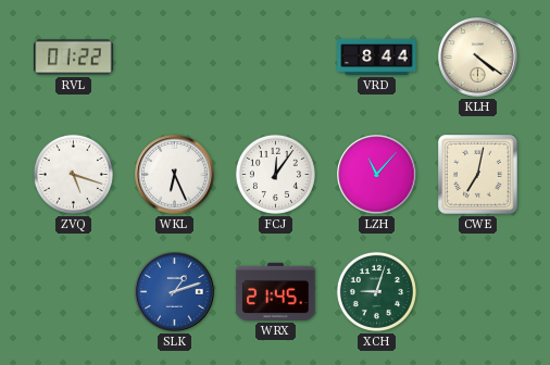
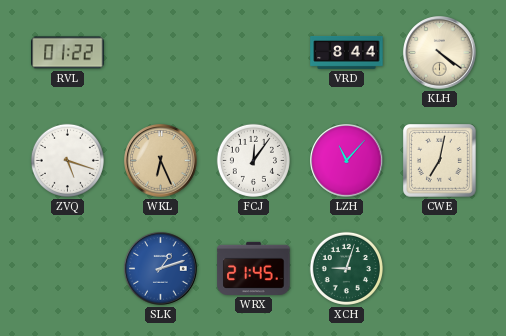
WKL dial: white -> champagne (161, 161)
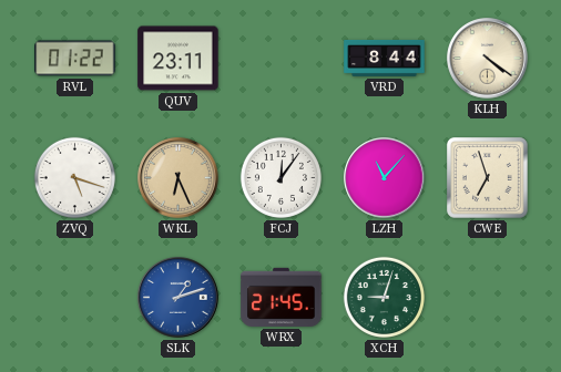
QUV: none -> 23:11 (178, 59)
CWE: 7:02 -> 6:57 (488, 178)
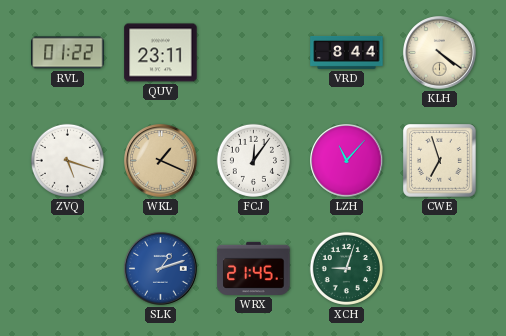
WKL: 6:26 -> 1:19 (161, 161)
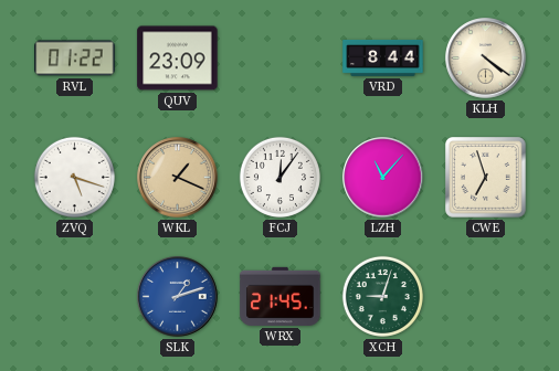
QUV: 23:11 -> 23:09 (178, 59)
